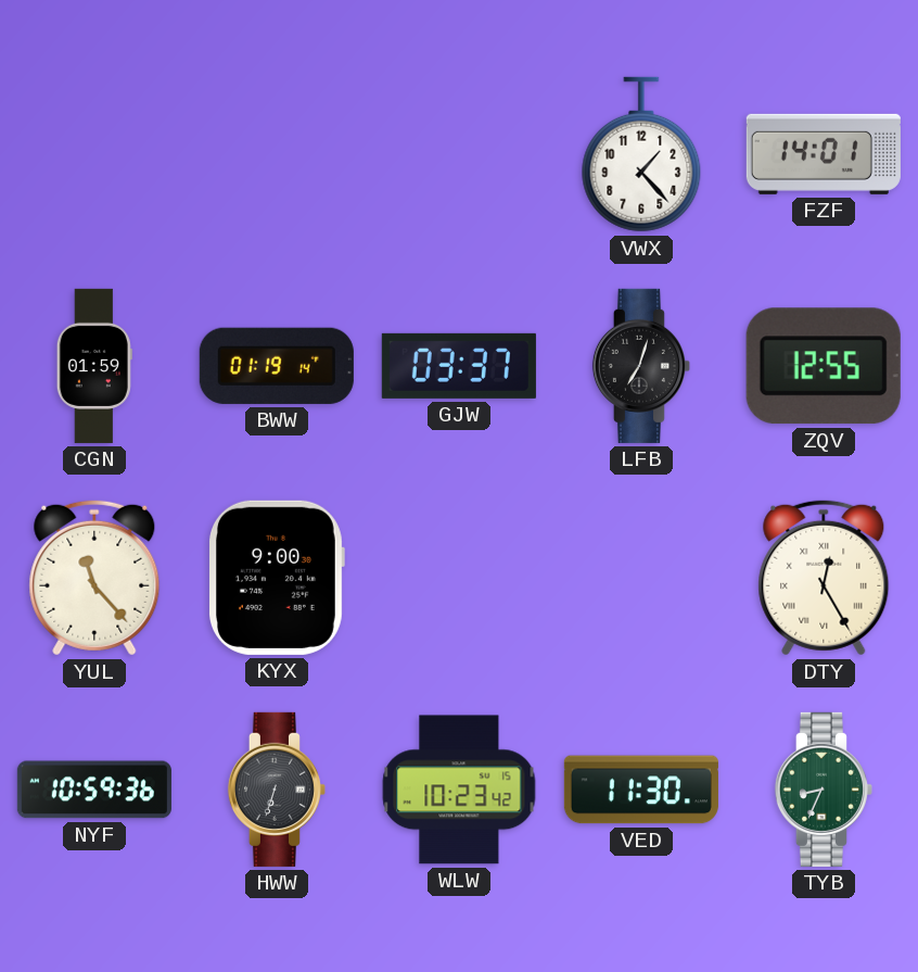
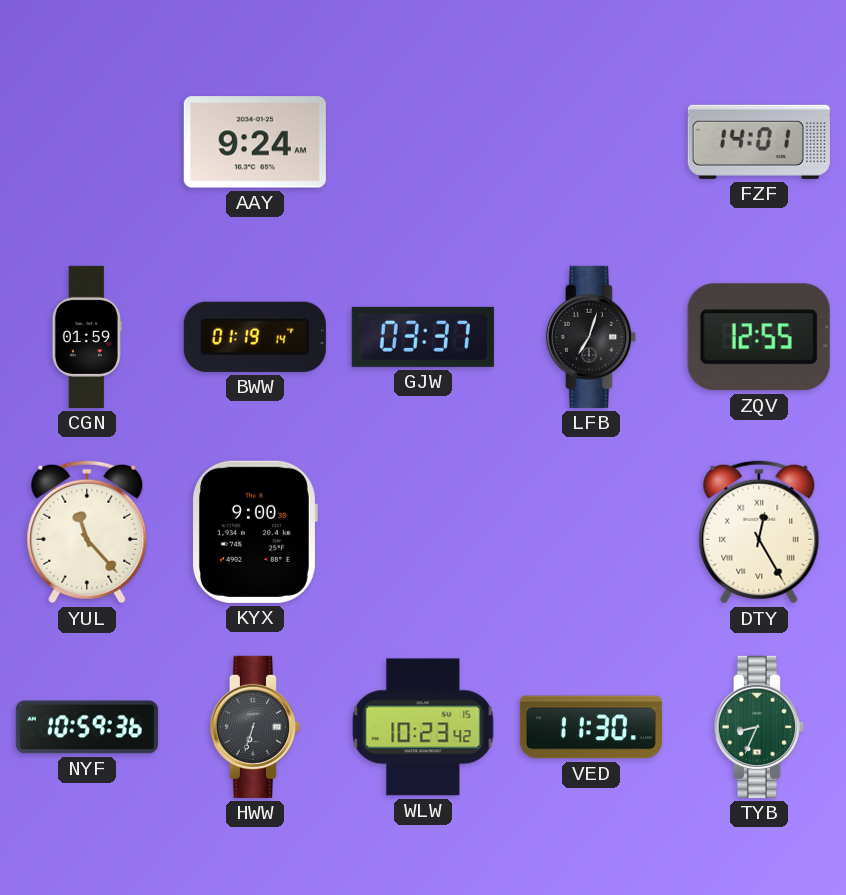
AAY: none -> 9:24 (255, 142)
VWX: 1:23 -> none (641, 154)
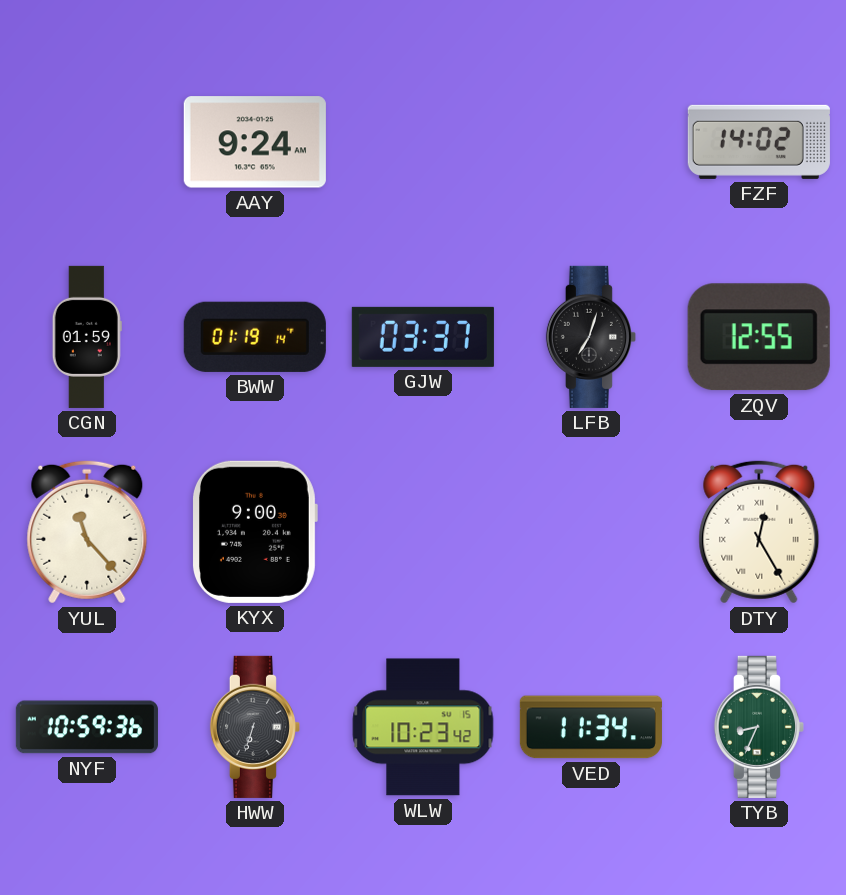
FZF: 14:01 -> 14:02 (759, 142)
VED: 11:30 -> 11:34 (591, 727)
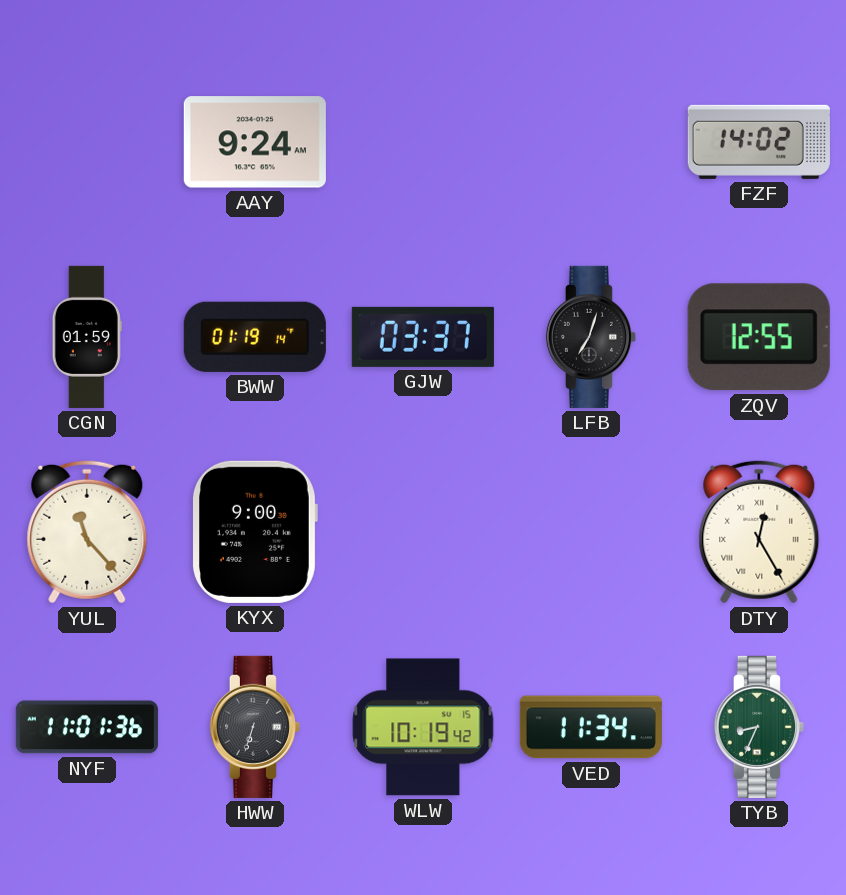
NYF: 10:59 -> 11:01 (87, 727)
WLW: 10:23 -> 10:19 (423, 727)
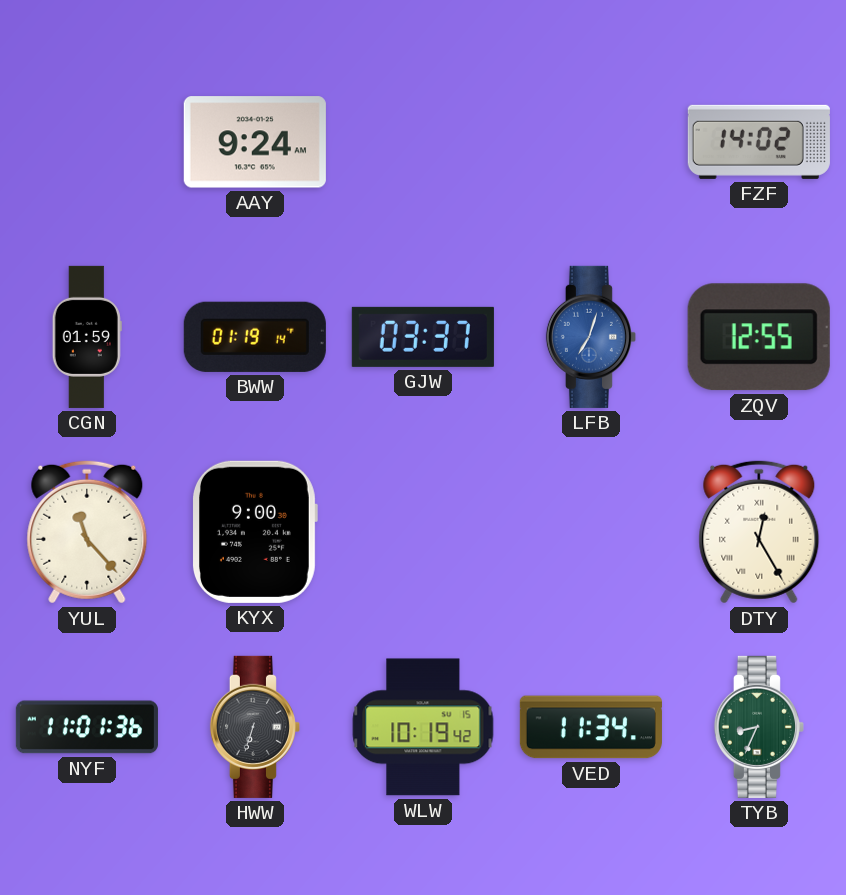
LFB dial: black -> blue (591, 337)
